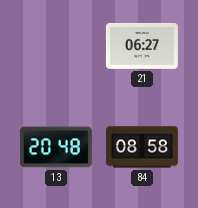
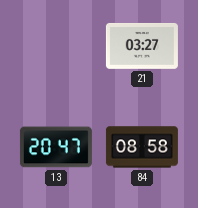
21: 06:27 -> 03:27 (142, 46)
13: 20:48 -> 20:47 (56, 147)
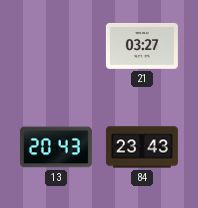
13: 20:47 -> 20:43 (56, 147)
84: 08:58 -> 23:43 (142, 147)
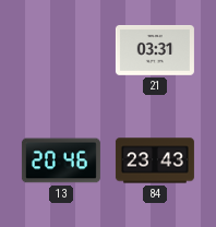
21: 03:27 -> 03:31 (155, 50)
13: 20:43 -> 20:46 (61, 160)
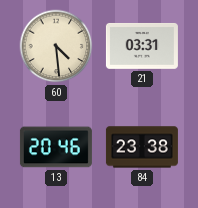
60: none -> 4:29 (56, 46)
84: 23:43 -> 23:38 (142, 147)
